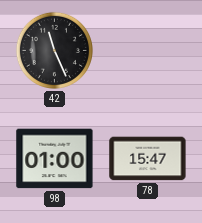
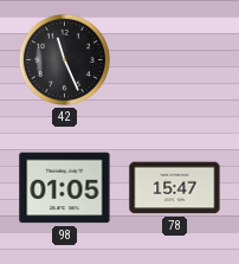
98: 01:00 -> 01:05 (65, 188)
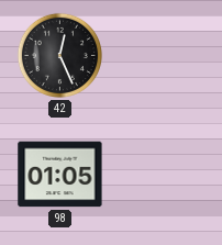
42: 11:26 -> 12:26 (59, 55)
78: 15:47 -> none (175, 188)
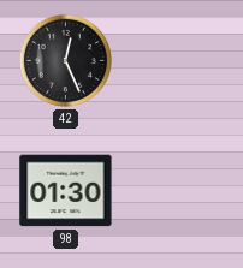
98: 01:05 -> 01:30 (66, 191)
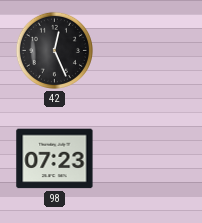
98: 01:30 -> 07:23 (55, 159)
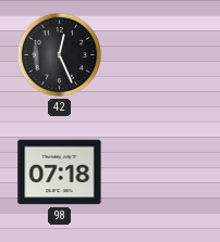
98: 07:23 -> 07:18 (60, 173)
